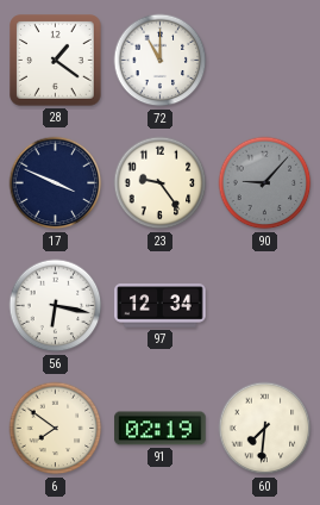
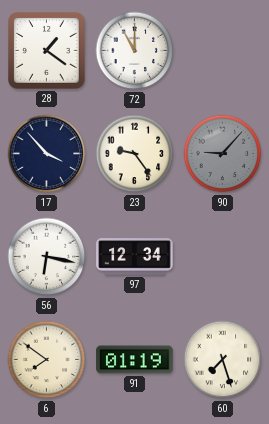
17: 3:49 -> 3:53 (47, 154)
91: 02:19 -> 01:19 (135, 360)
60: 7:31 -> 7:27 (223, 360)
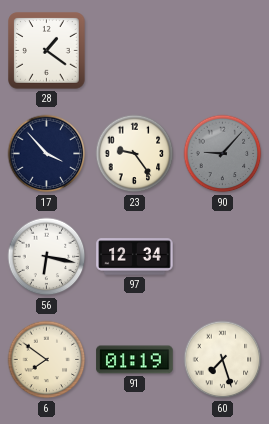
72: 11:00 -> none (135, 51)
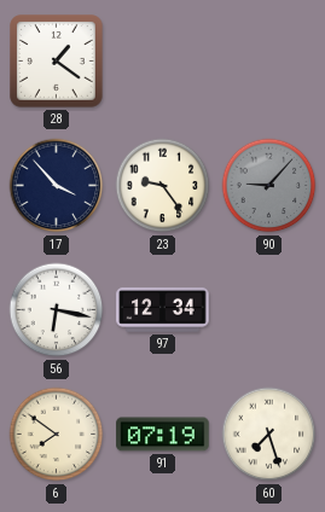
91: 01:19 -> 07:19 (163, 435)
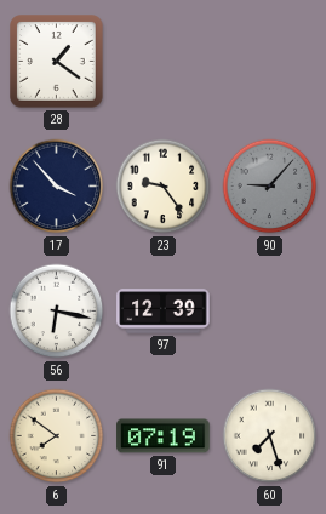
97: 12:34 -> 12:39 (164, 312)
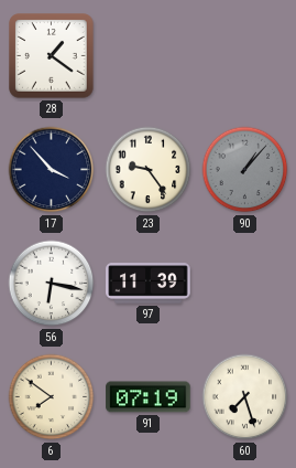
90: 9:07 -> 1:07 (245, 170)
97: 12:39 -> 11:39 (149, 284)
